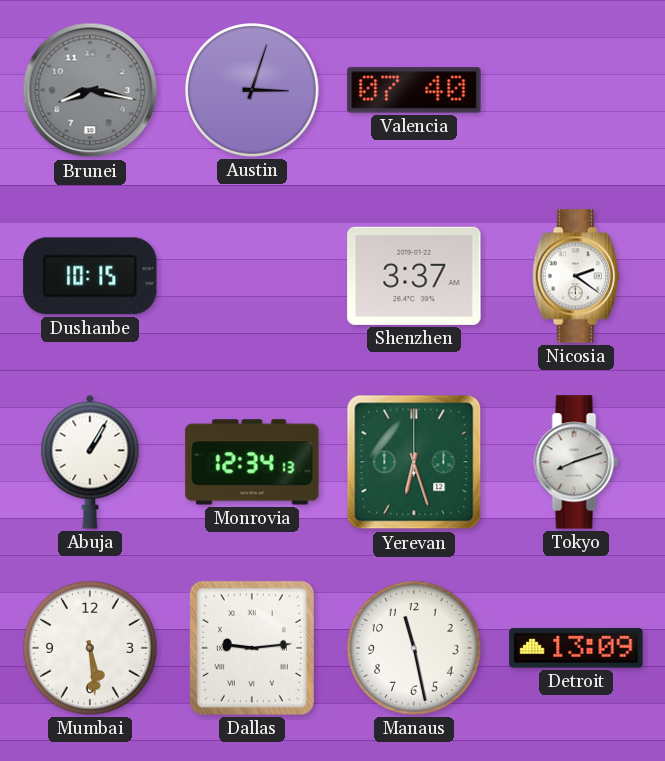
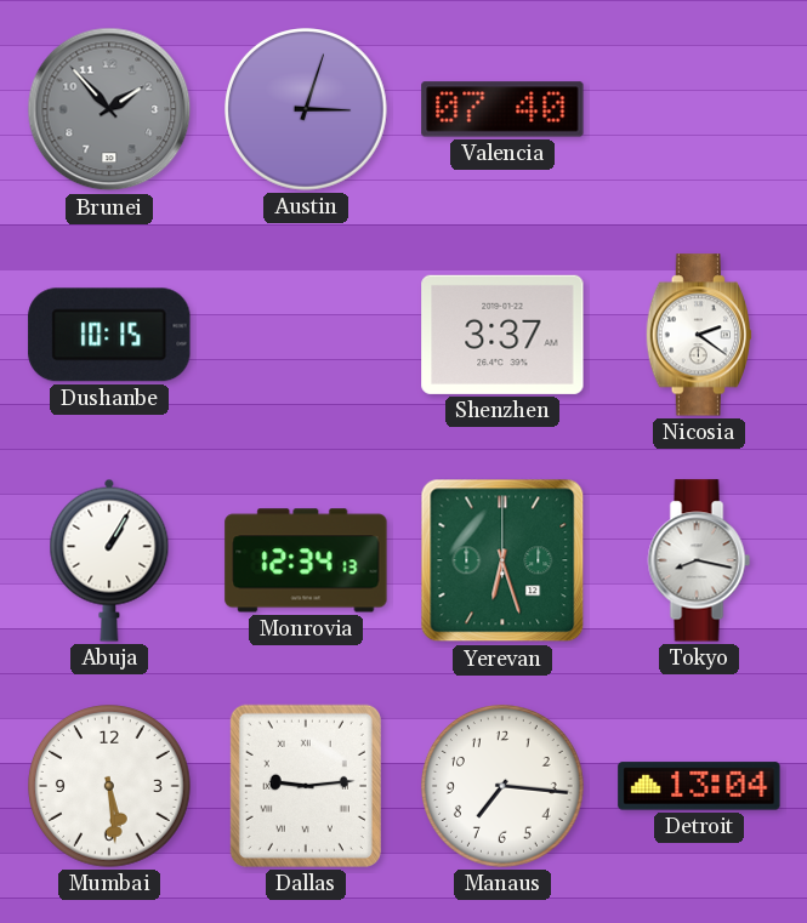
Brunei: 8:17 -> 1:53 (109, 109)
Tokyo: 8:12 -> 8:17 (699, 560)
Manaus: 11:28 -> 7:16 (504, 787)
Detroit: 13:09 -> 13:04 (699, 786)
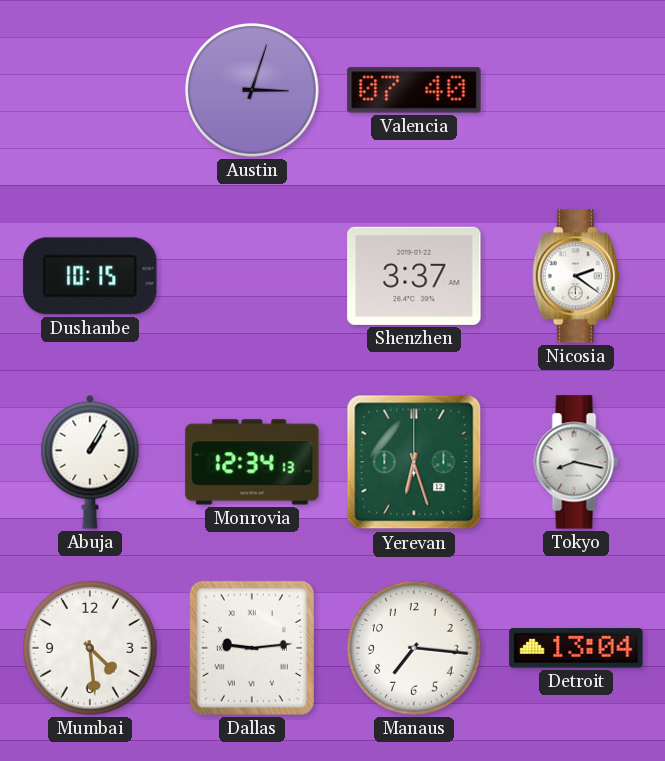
Brunei: 1:53 -> none (109, 109)
Mumbai: 5:29 -> 4:29 (91, 649)
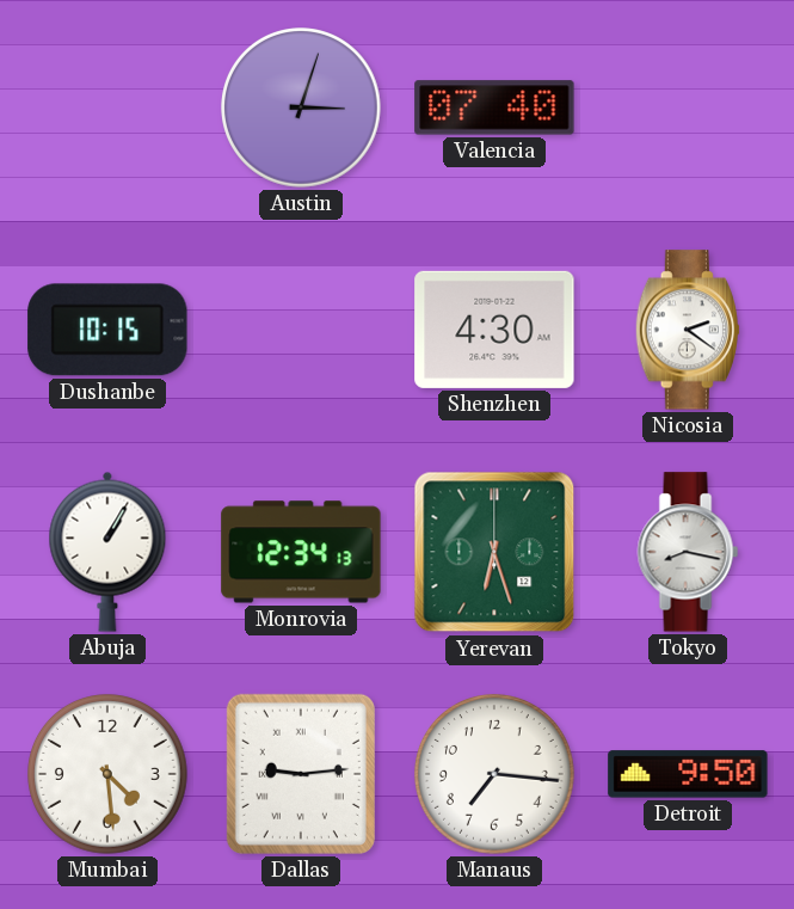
Shenzhen: 3:37 -> 4:30 (494, 330)
Detroit: 13:04 -> 9:50 (688, 774)
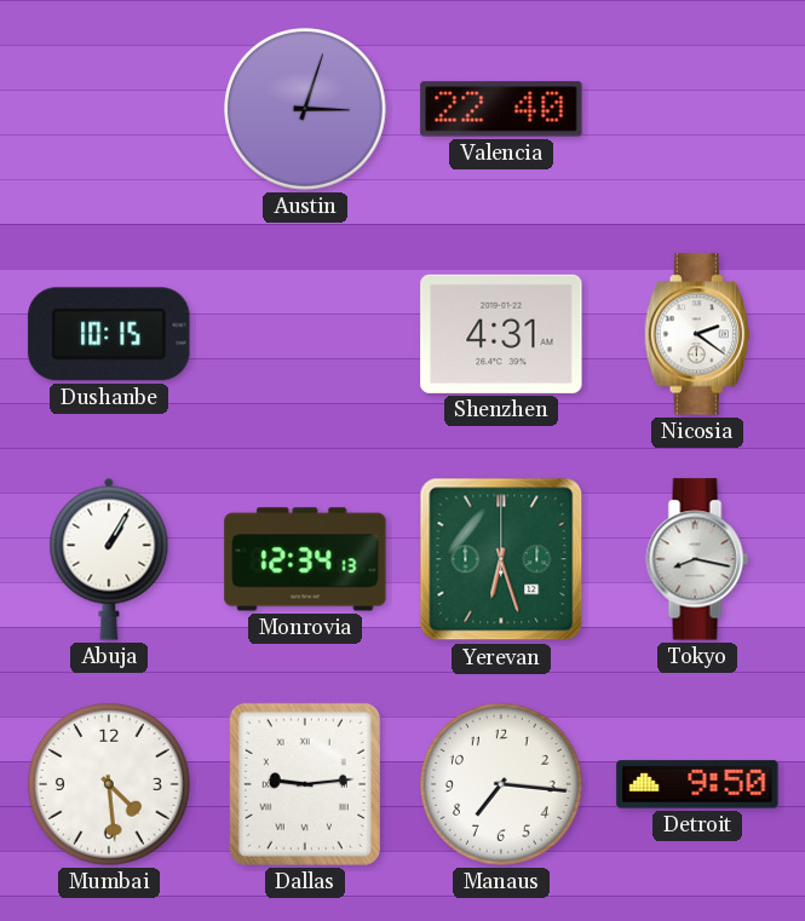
Valencia: 07:40 -> 22:40 (501, 109)
Shenzhen: 4:30 -> 4:31 (501, 334)
